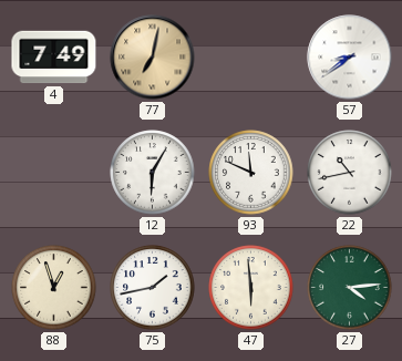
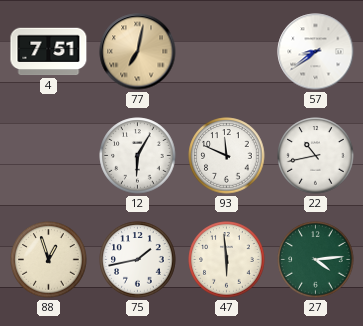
4: 7:49 -> 7:51 (49, 52)
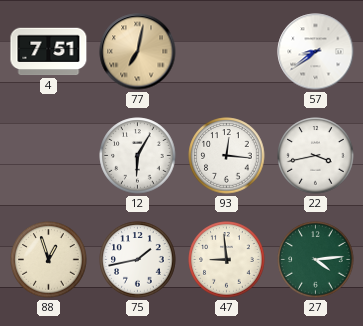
93: 11:49 -> 12:16 (227, 156)
22: 10:43 -> 3:43 (316, 156)
47: 5:59 -> 8:59 (227, 260)
